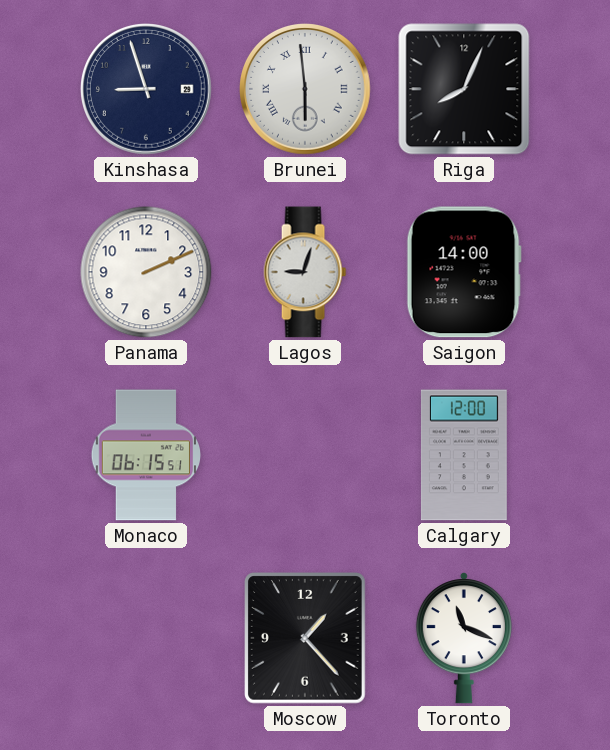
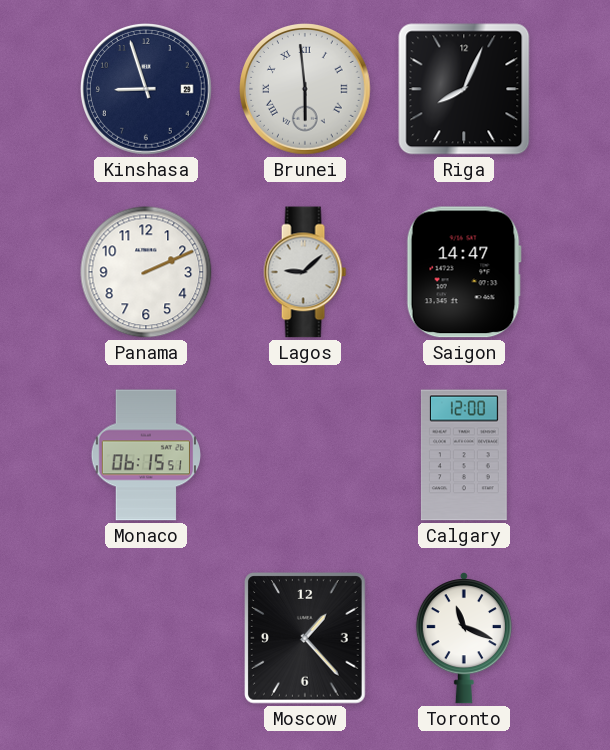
Lagos: 9:03 -> 9:08 (305, 272)
Saigon: 14:00 -> 14:47 (464, 272)
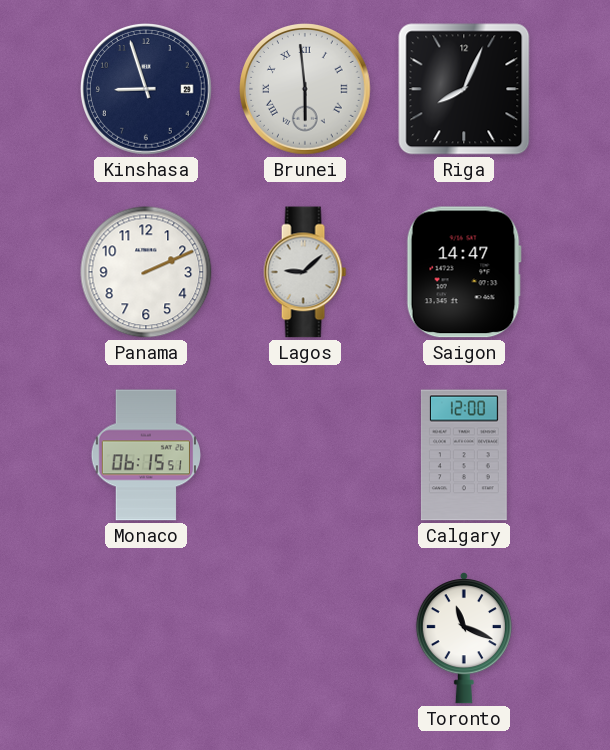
Moscow: 1:23 -> none (306, 639)
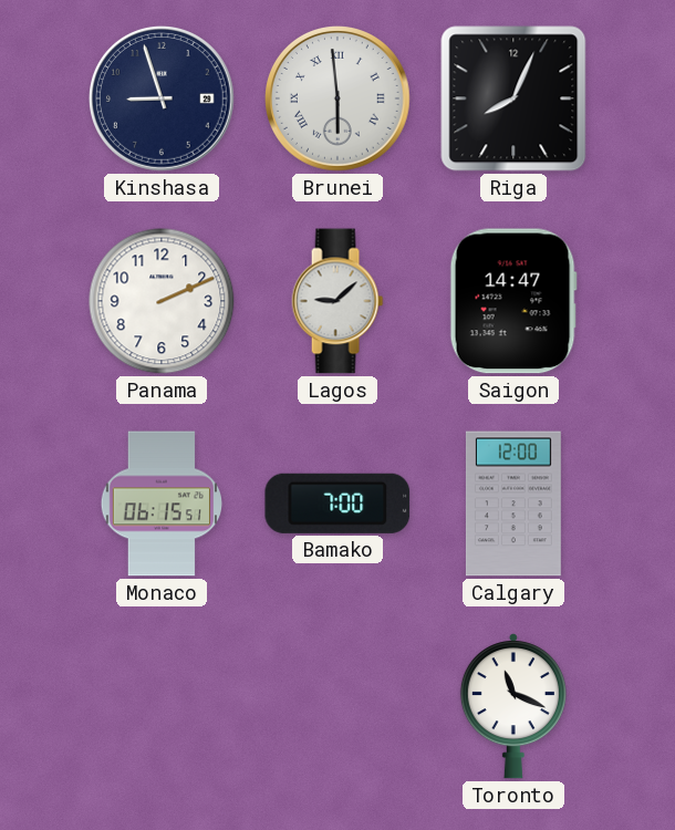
Bamako: none -> 7:00 (337, 504)
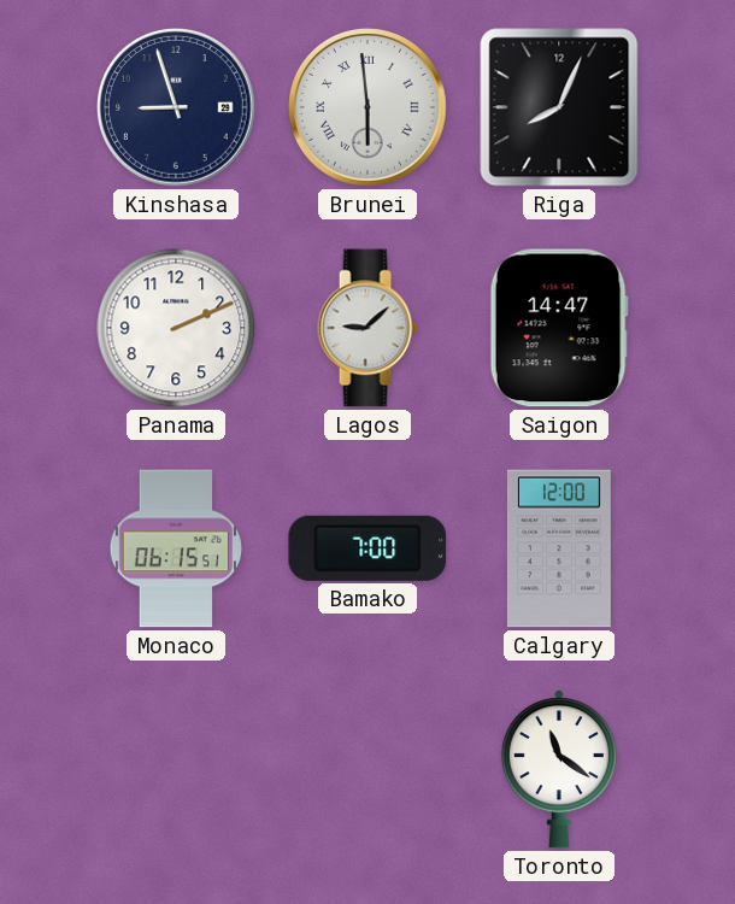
Toronto: 11:19 -> 11:21 (559, 770)
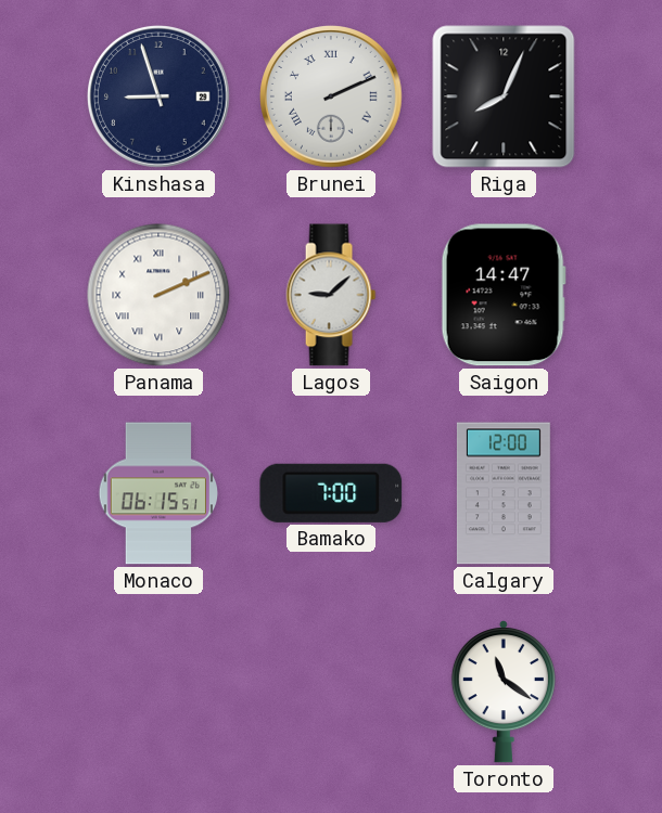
Brunei: 5:59 -> 2:11 (332, 98)
Panama numerals: Arabic -> Roman (158, 295)
